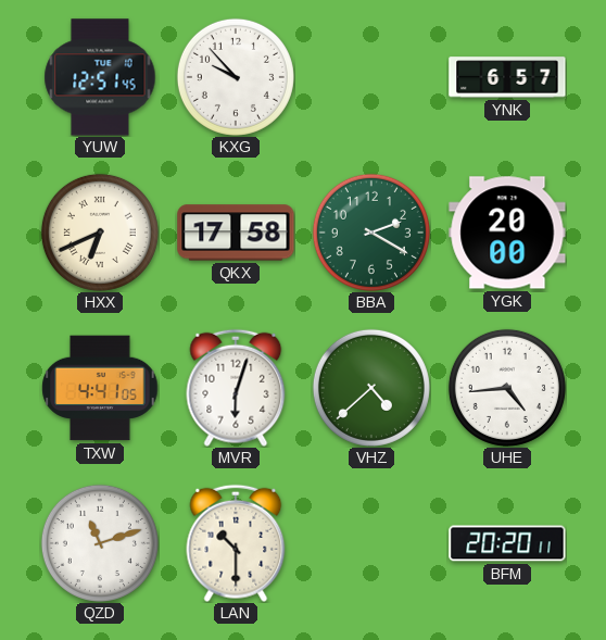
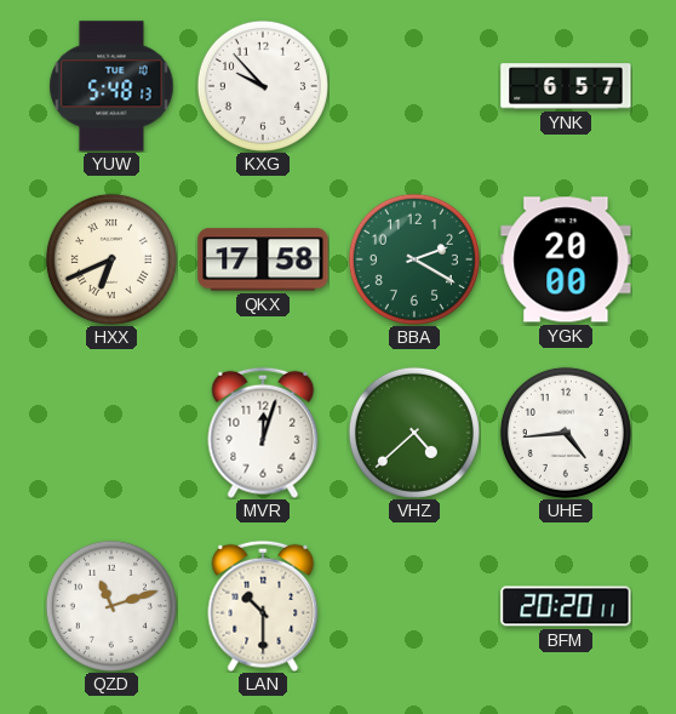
YUW: 12:51 -> 5:48 (111, 86)
TXW: 4:41 -> none (100, 388)
MVR: 6:03 -> 12:03 (263, 433)
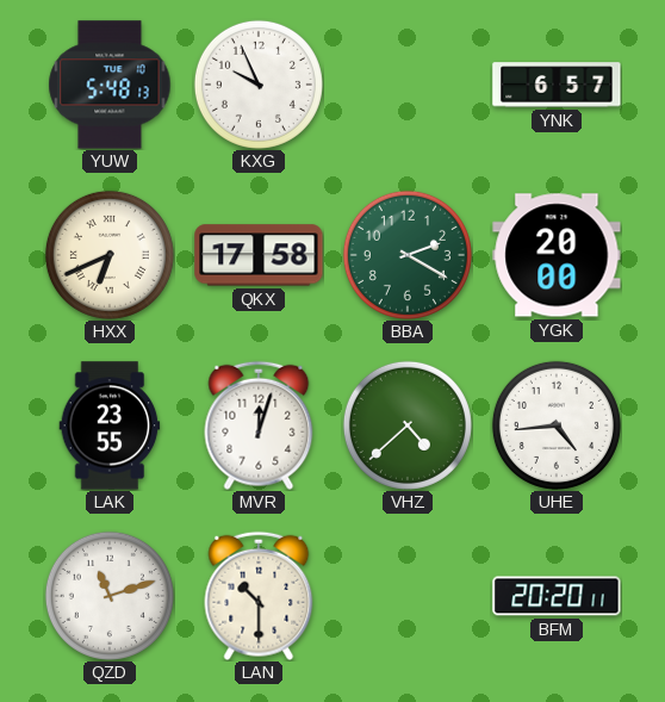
KXG: 9:53 -> 9:56 (259, 85)
LAK: none -> 23:55 (110, 425)
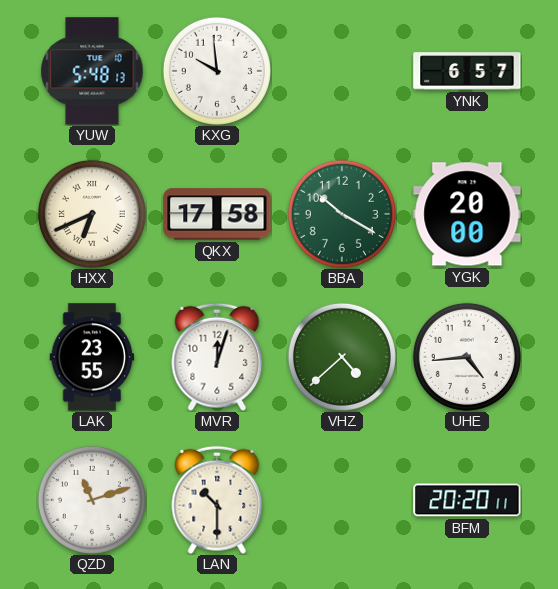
KXG: 9:56 -> 9:59 (217, 71)
BBA: 2:20 -> 10:20 (342, 214)
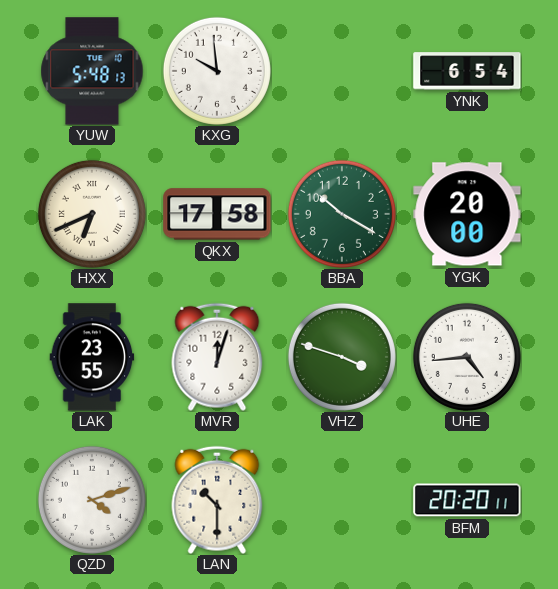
YNK: 6:57 -> 6:54 (467, 71)
VHZ: 4:38 -> 3:48 (342, 357)
QZD: 11:12 -> 4:12 (92, 500)
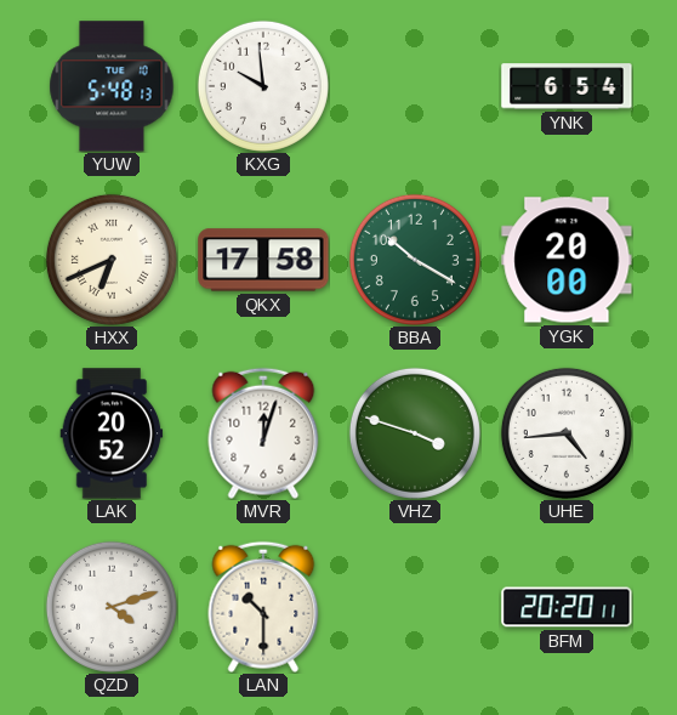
LAK: 23:55 -> 20:52 (112, 433)
